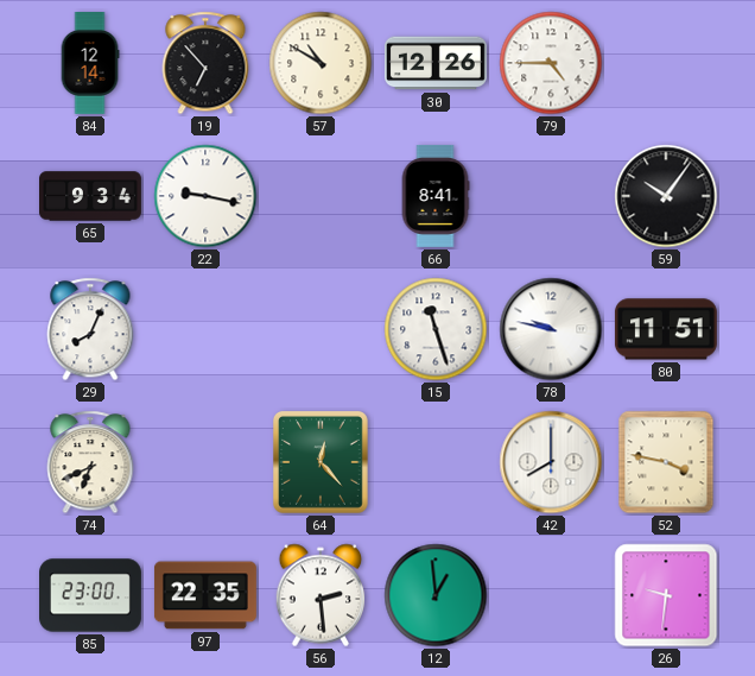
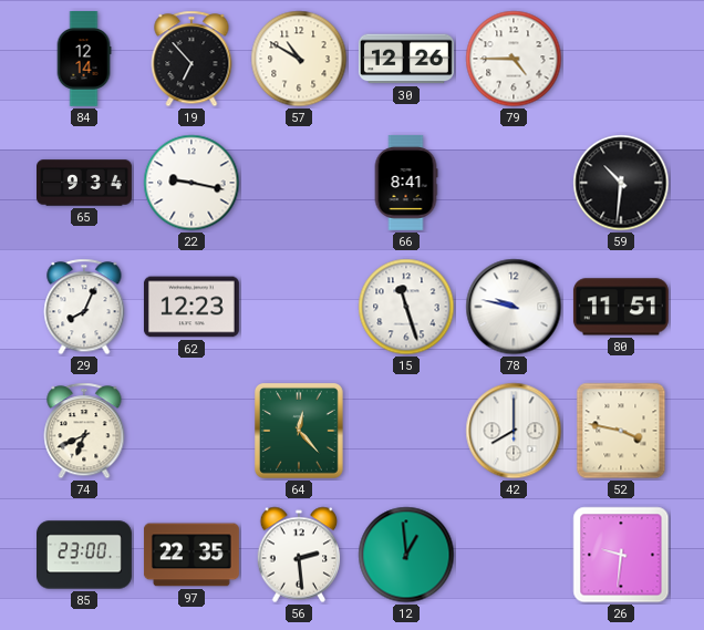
59: 10:06 -> 10:31 (621, 183)
62: none -> 12:23 (191, 307)
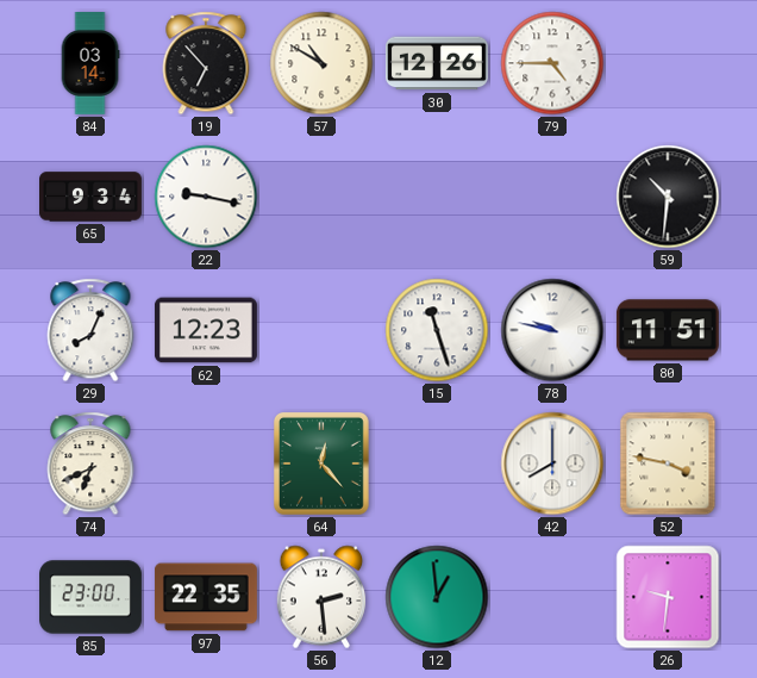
84: 12:14 -> 03:14 (90, 64)
66: 8:41 -> none (406, 183)
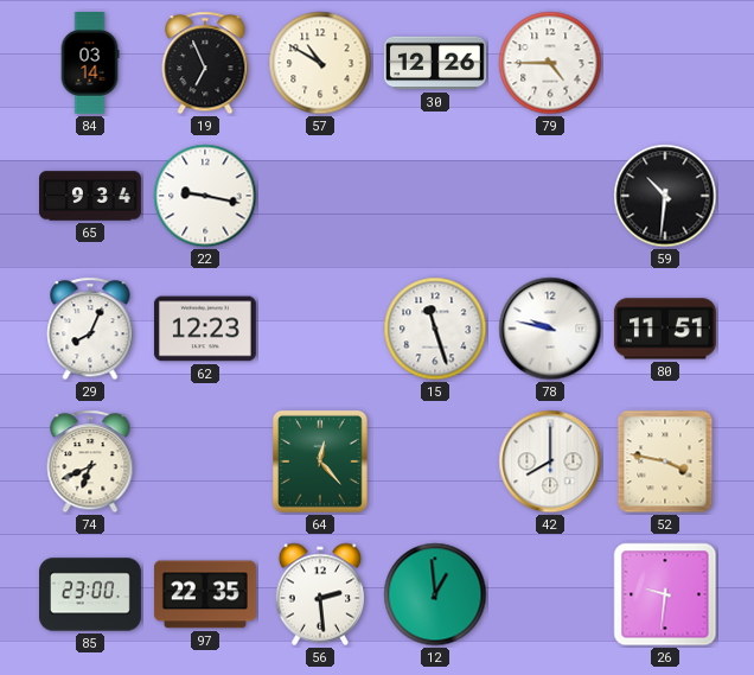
19: 6:53 -> 6:56 (205, 63)
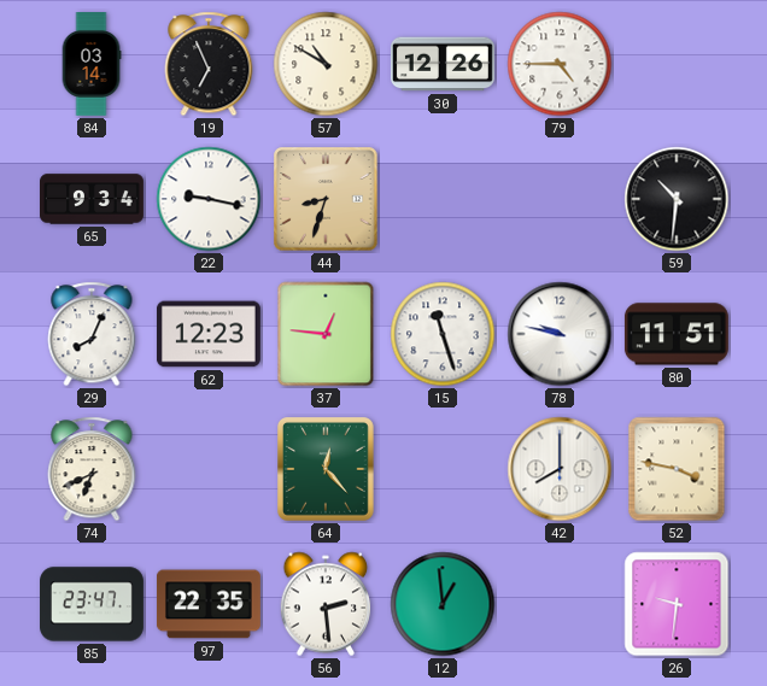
44: none -> 8:33 (326, 199)
37: none -> 12:46 (326, 334)
85: 23:00 -> 23:47 (93, 604)
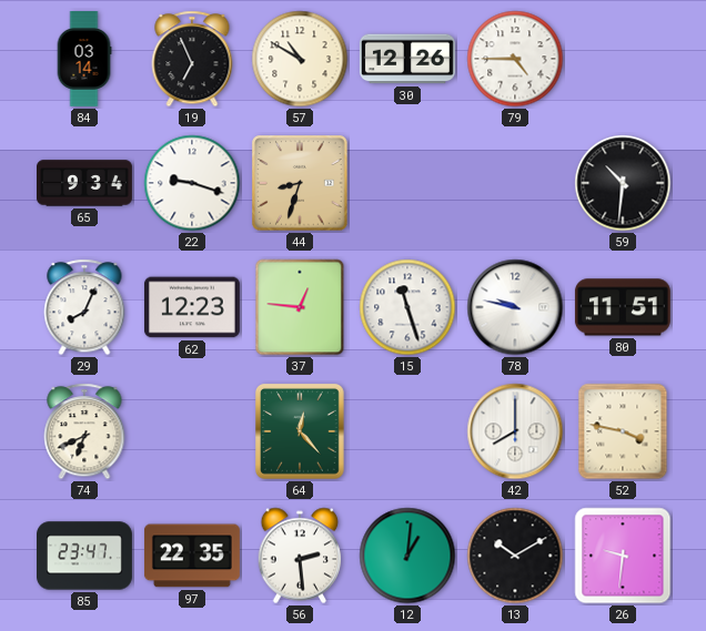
22: 9:17 -> 9:18 (192, 183)
12: 12:59 -> 1:01 (407, 556)
13: none -> 10:10 (515, 556)
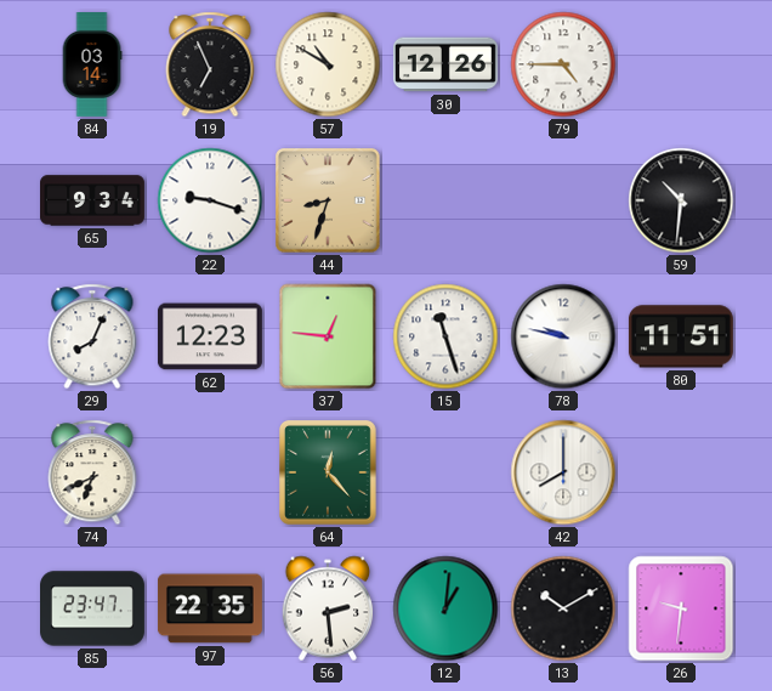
52: 3:47 -> none (623, 431)
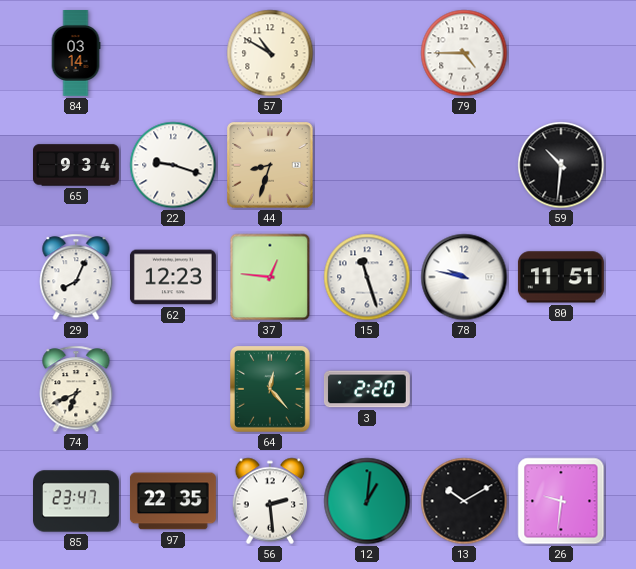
19: 6:56 -> none (210, 64)
30: 12:26 -> none (445, 64)
3: none -> 2:20 (367, 389)
42: 8:00 -> none (563, 472)
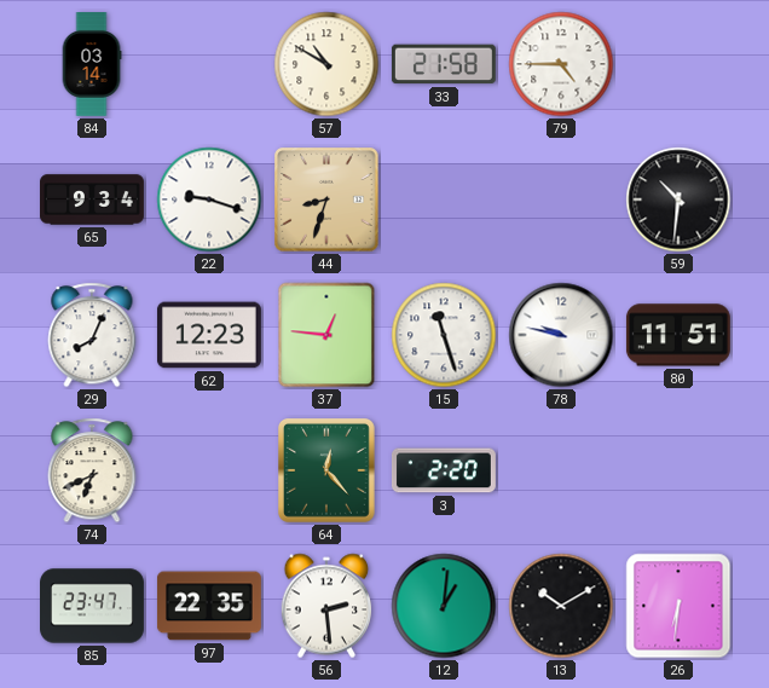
33: none -> 21:58 (444, 64)
26: 9:31 -> 6:31 (678, 606)
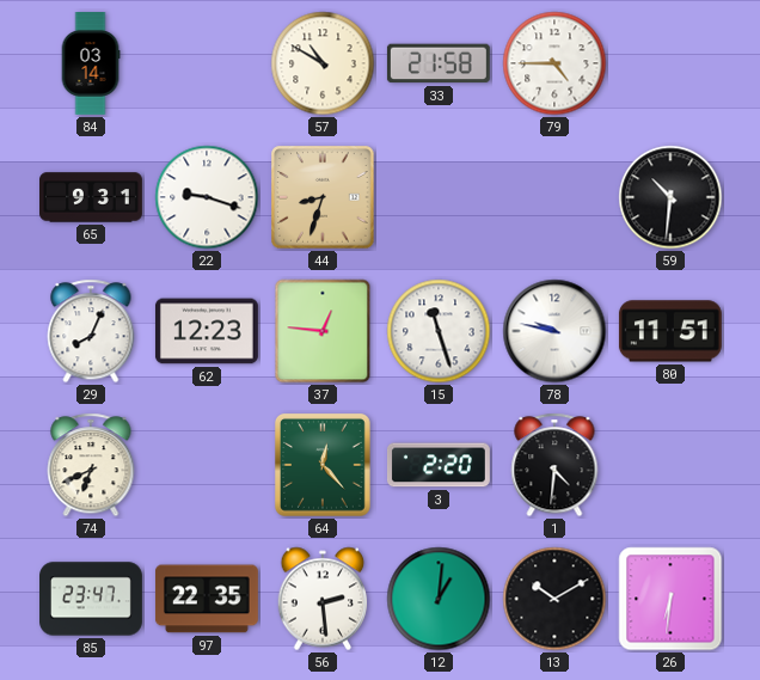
65: 9:34 -> 9:31 (92, 197)
1: none -> 4:31 (554, 465)
